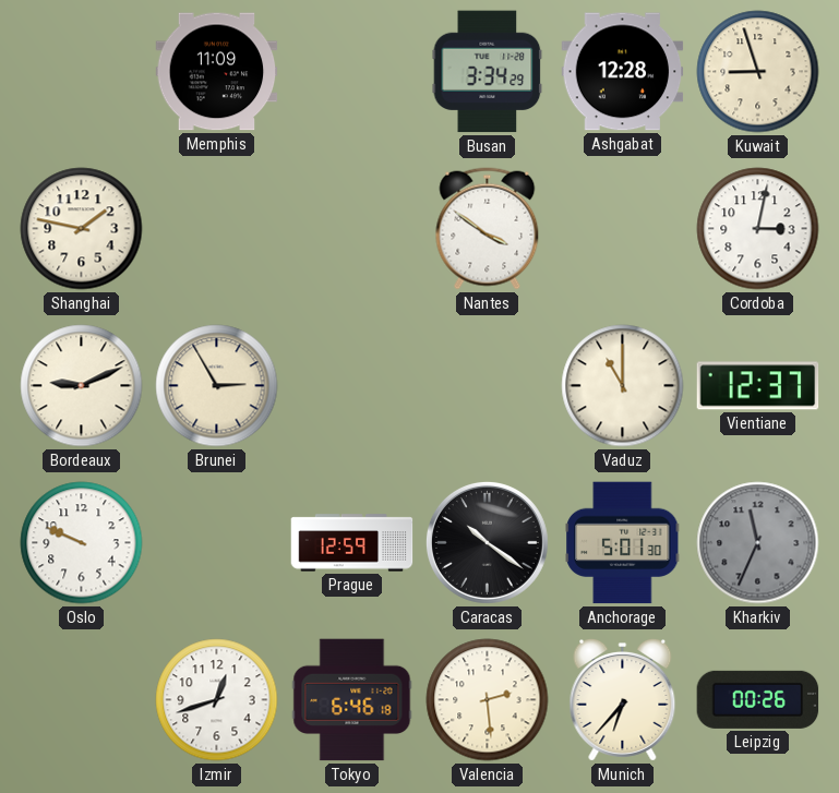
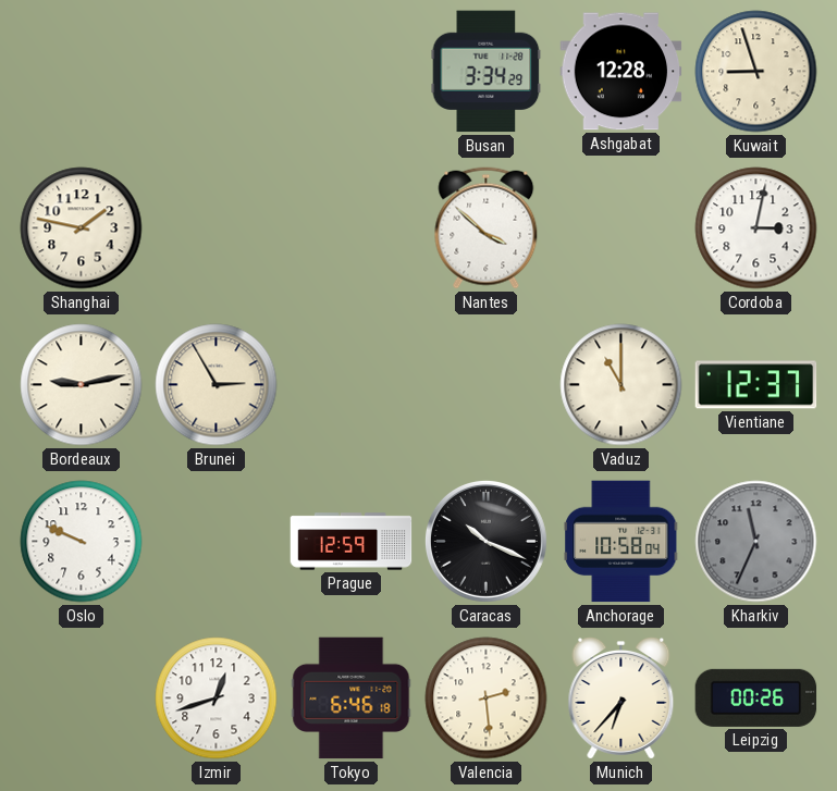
Memphis: 11:09 -> none (217, 72)
Nantes: 3:51 -> 3:52 (487, 228)
Bordeaux: 9:11 -> 9:13 (82, 385)
Caracas: 10:21 -> 10:19 (485, 541)
Anchorage: 5:01 -> 10:58 (621, 542)
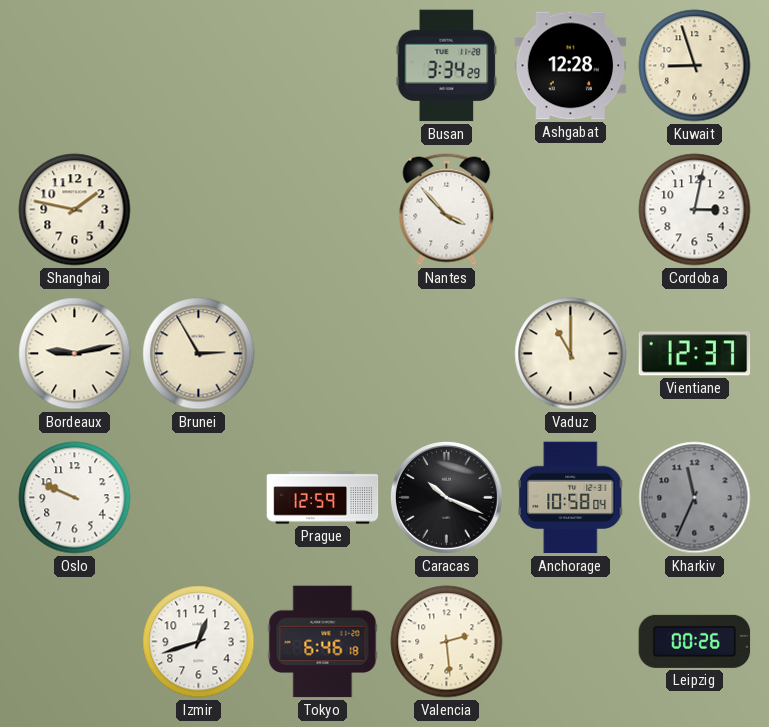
Nantes: 3:52 -> 3:53 (447, 210)
Munich: 6:37 -> none (621, 699)
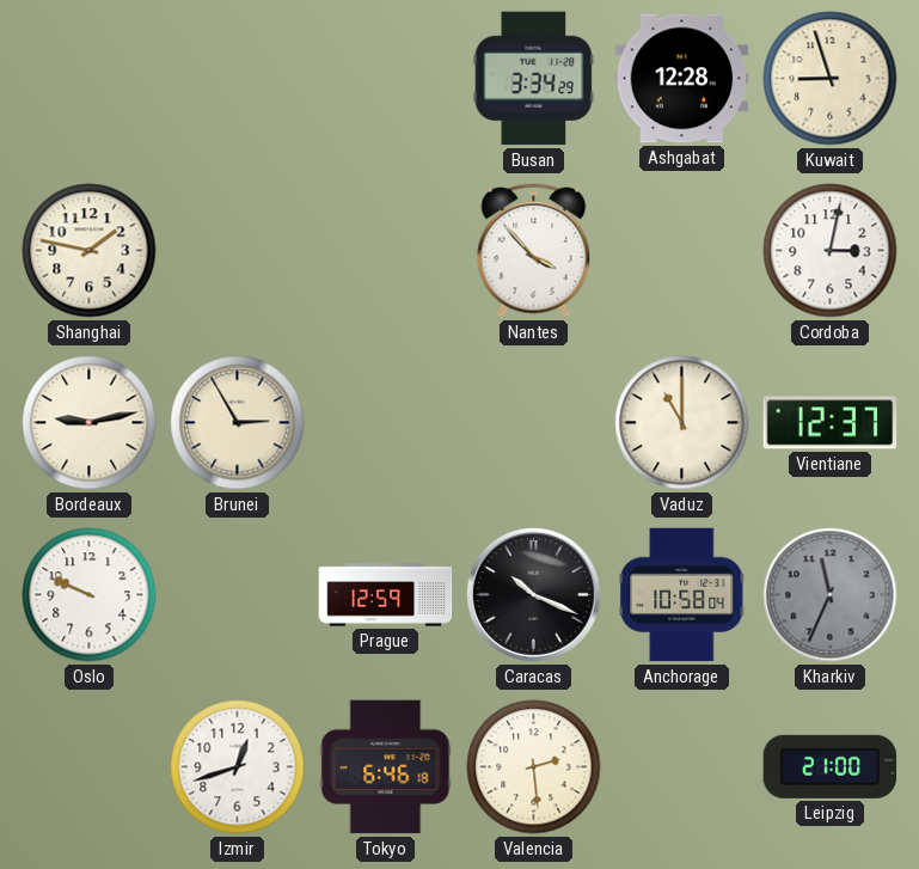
Leipzig: 00:26 -> 21:00 (831, 766)
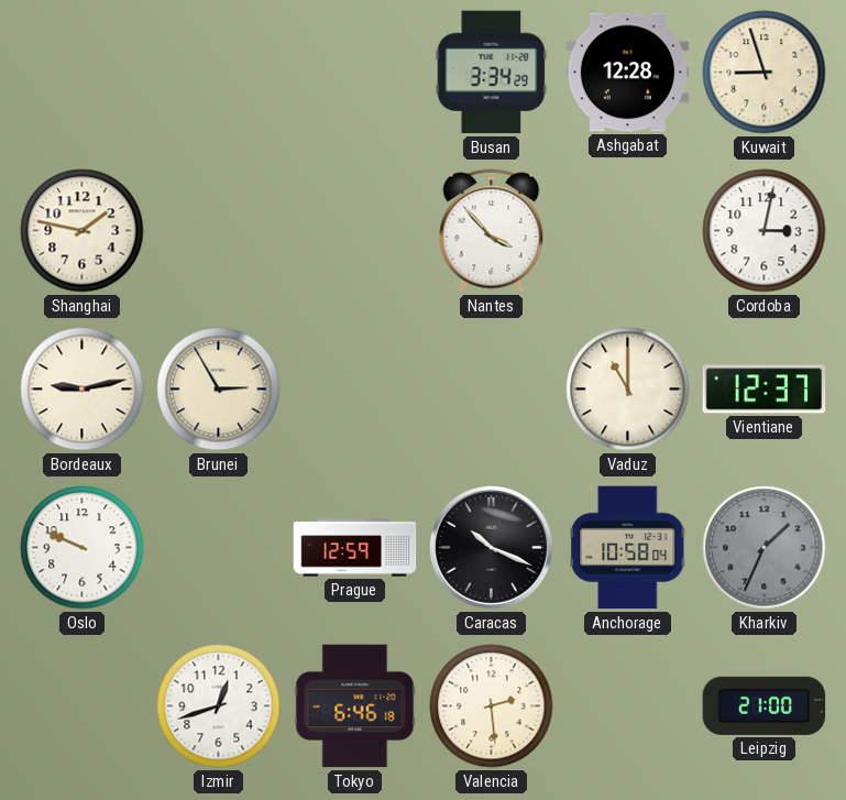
Kharkiv: 11:34 -> 1:34 (765, 548)
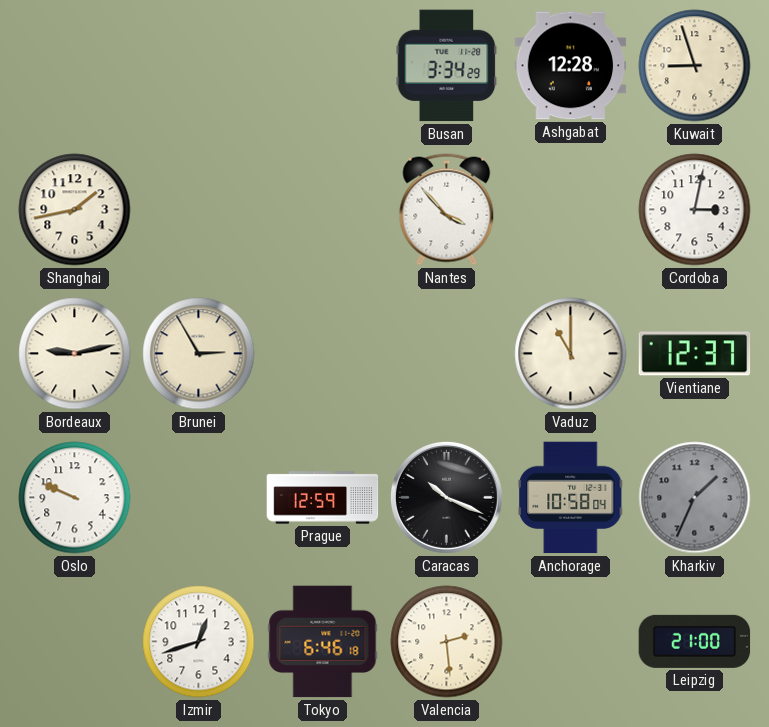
Shanghai: 1:47 -> 1:43 (75, 210)
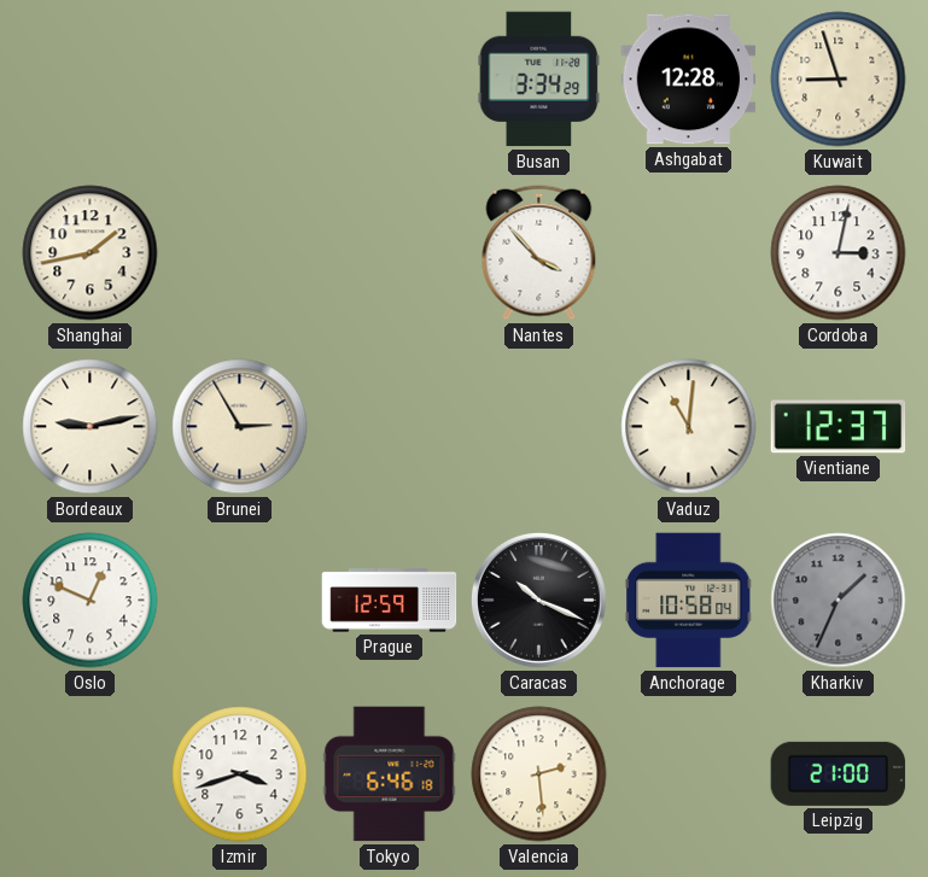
Vaduz: 11:00 -> 11:01 (689, 427)
Oslo: 9:49 -> 12:49 (91, 601)
Izmir: 12:42 -> 3:42 (240, 774)
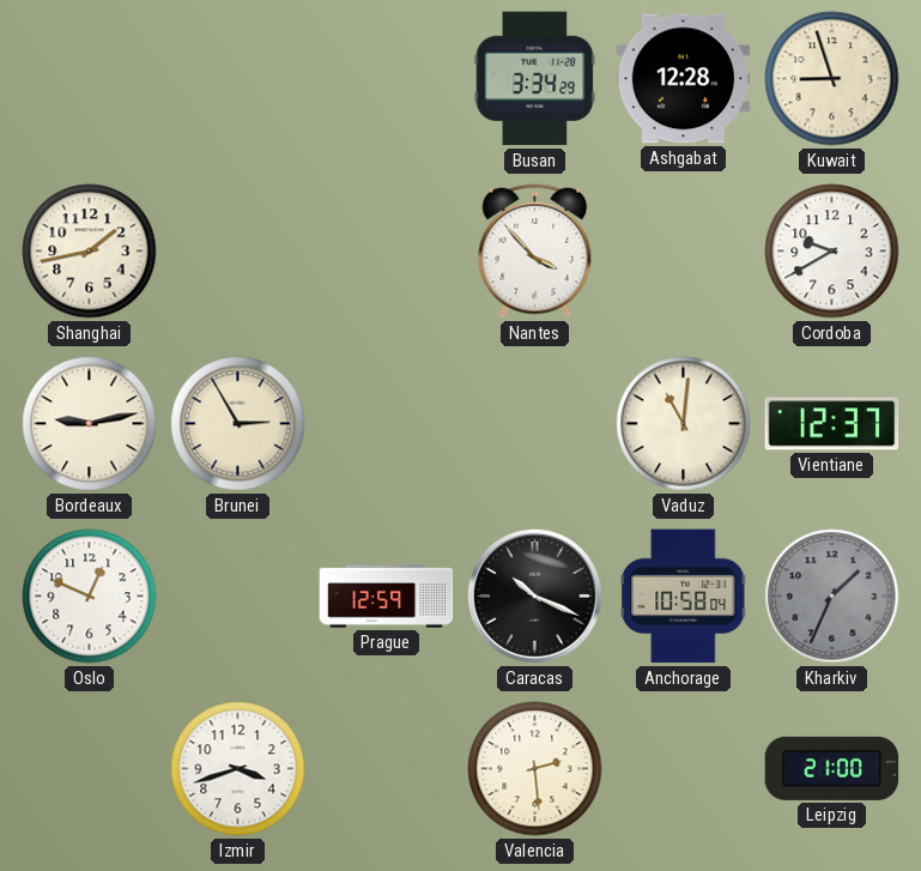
Cordoba: 3:02 -> 9:40 (832, 252)
Tokyo: 6:46 -> none (390, 774)
